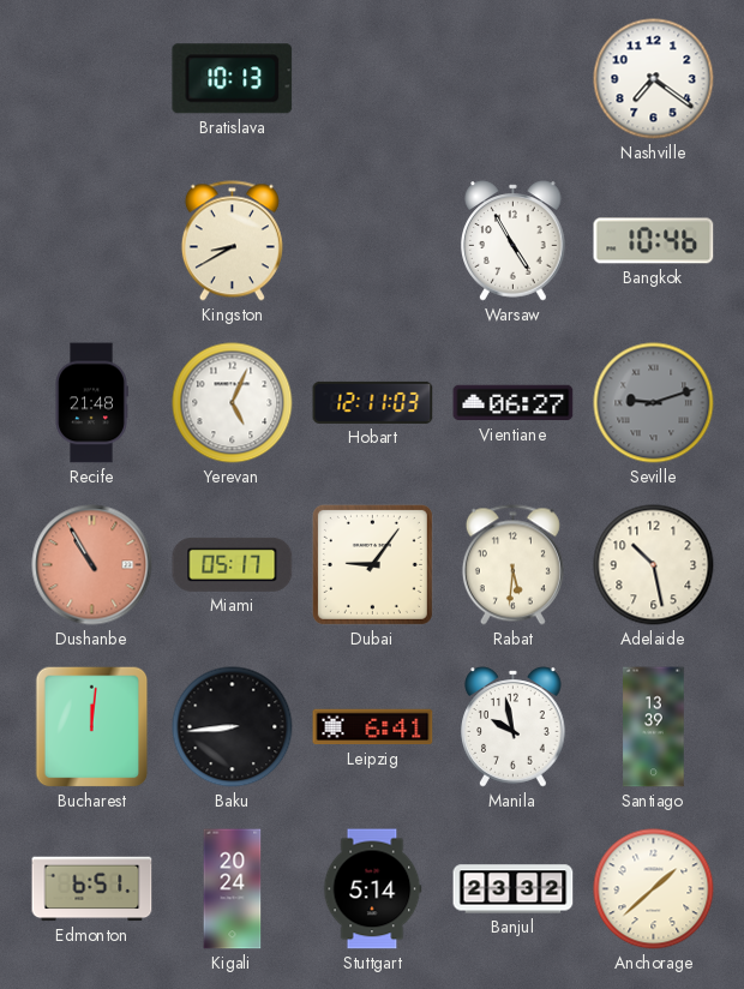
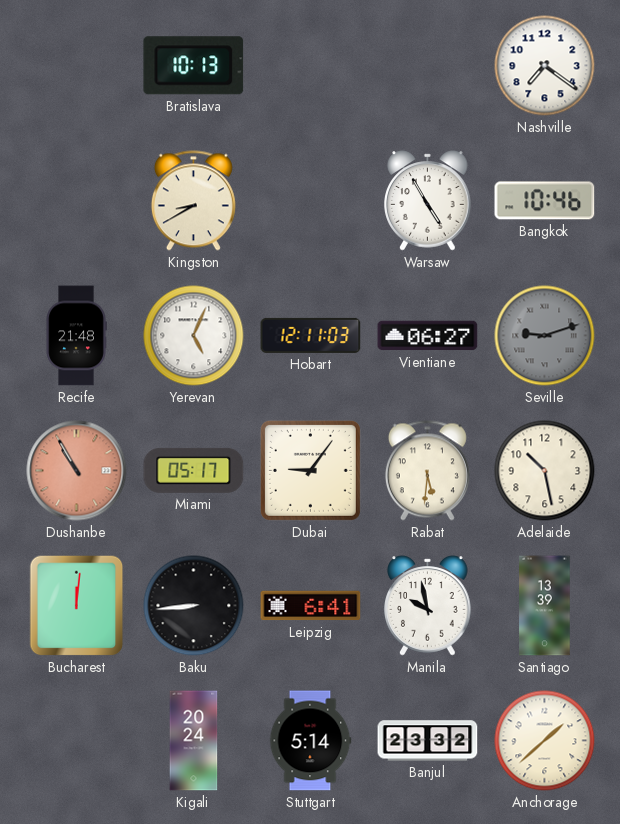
Edmonton: 6:51 -> none (92, 889)
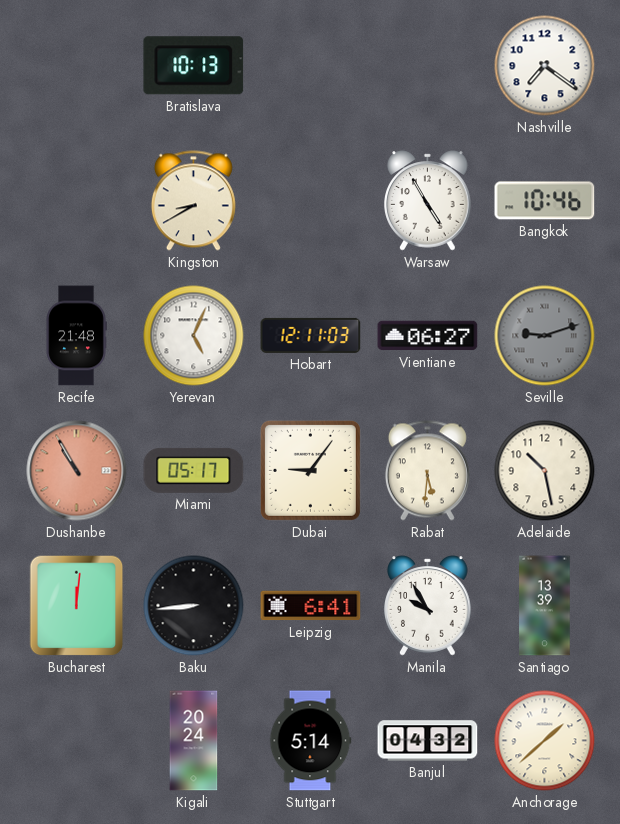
Manila: 9:58 -> 9:55 (428, 606)
Banjul: 23:32 -> 04:32 (428, 741)
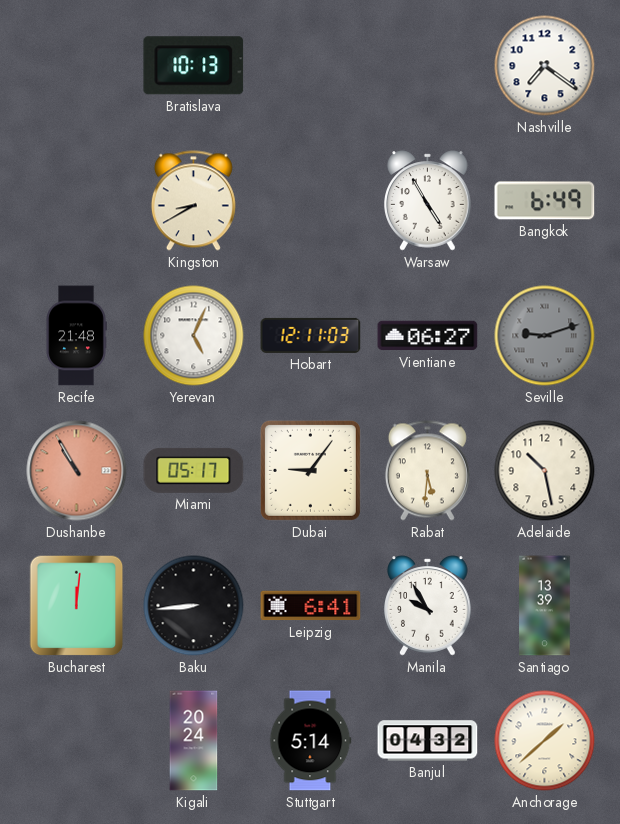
Bangkok: 10:46 -> 6:49 (545, 201)
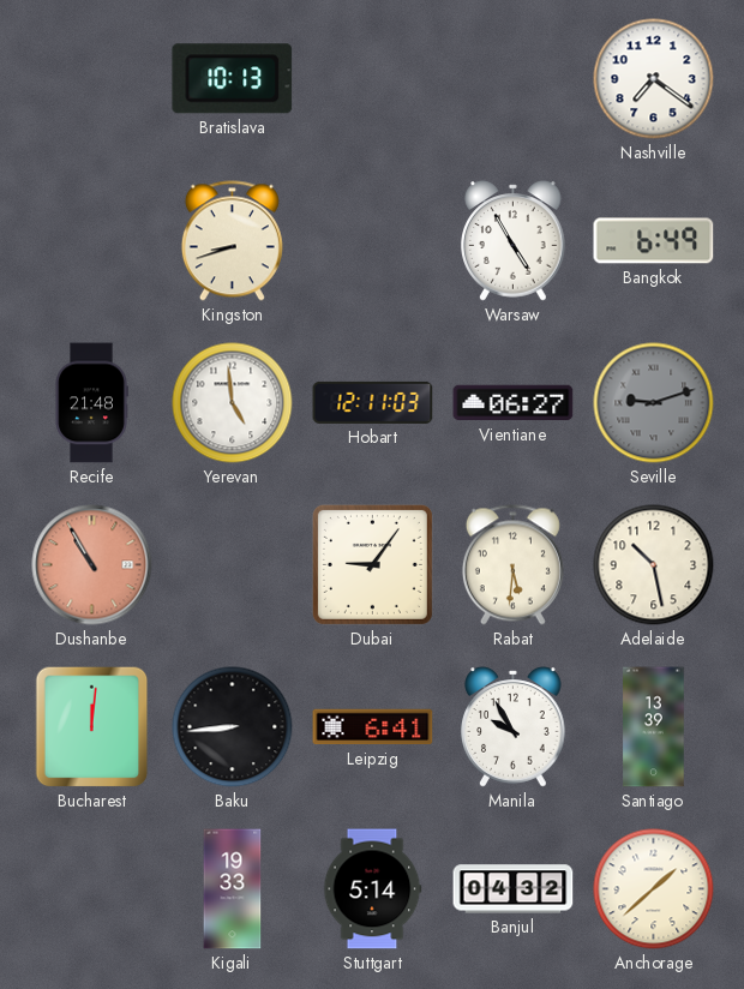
Kingston: 8:40 -> 8:42 (232, 241)
Yerevan: 5:04 -> 4:59 (233, 403)
Miami: 05:17 -> none (194, 470)
Kigali: 20:24 -> 19:33 (233, 889)
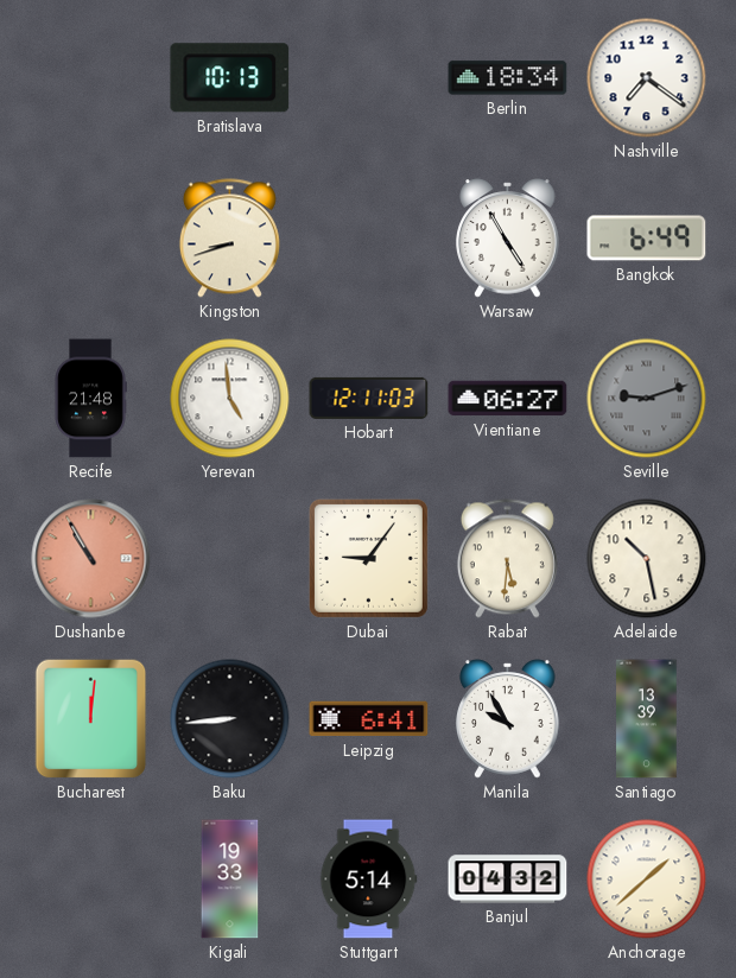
Berlin: none -> 18:34 (508, 78)
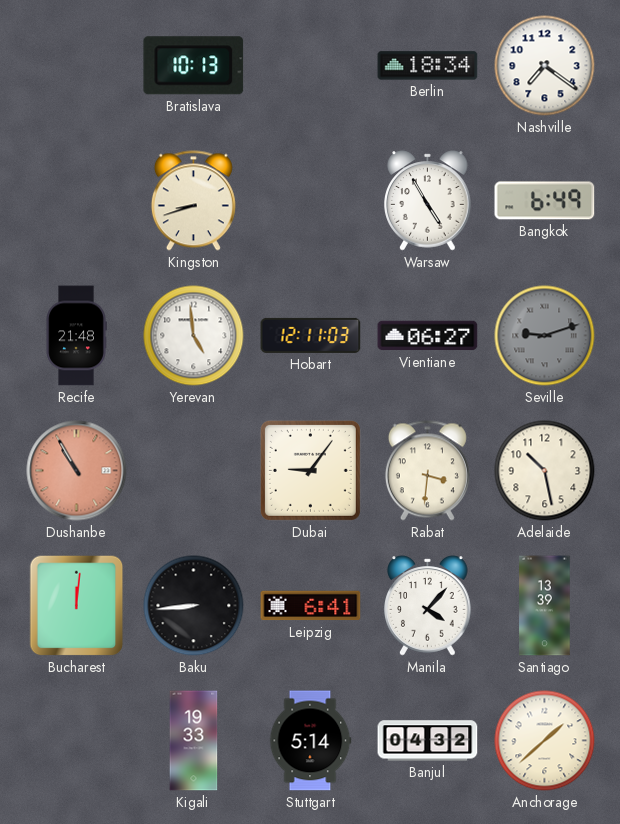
Rabat: 5:31 -> 3:31 (427, 471)
Manila: 9:55 -> 4:07 (428, 606)
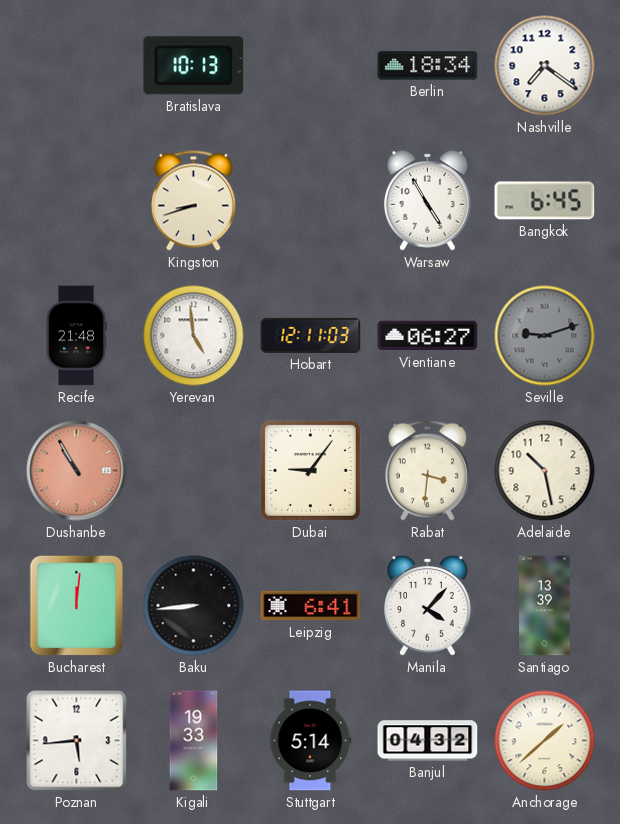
Bangkok: 6:49 -> 6:45 (545, 201)
Poznan: none -> 5:44 (77, 741)
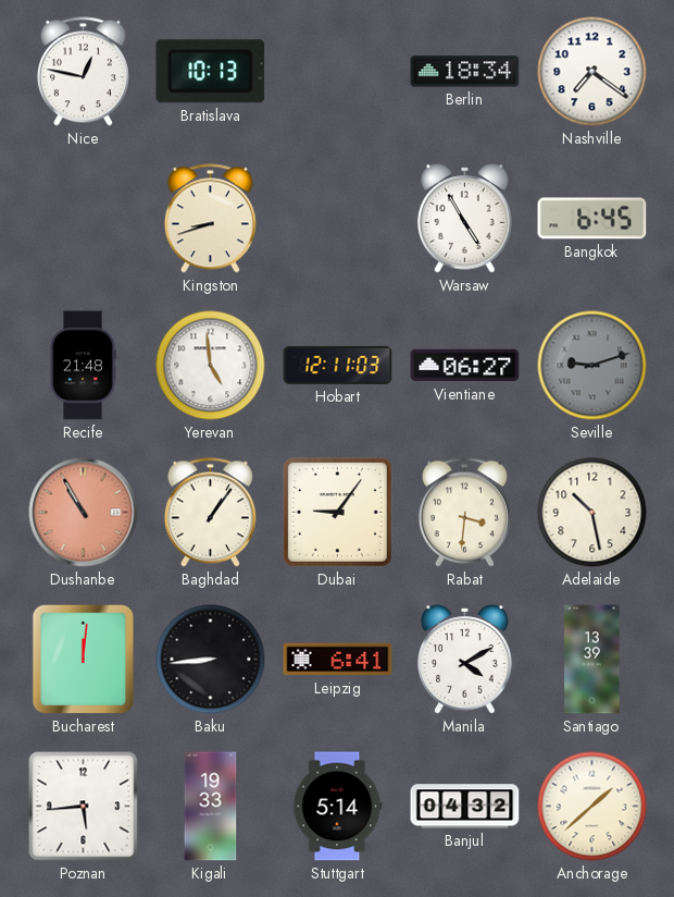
Nice: none -> 12:47 (83, 72)
Baghdad: none -> 1:06 (210, 513)
Manila: 4:07 -> 4:10 (465, 660)
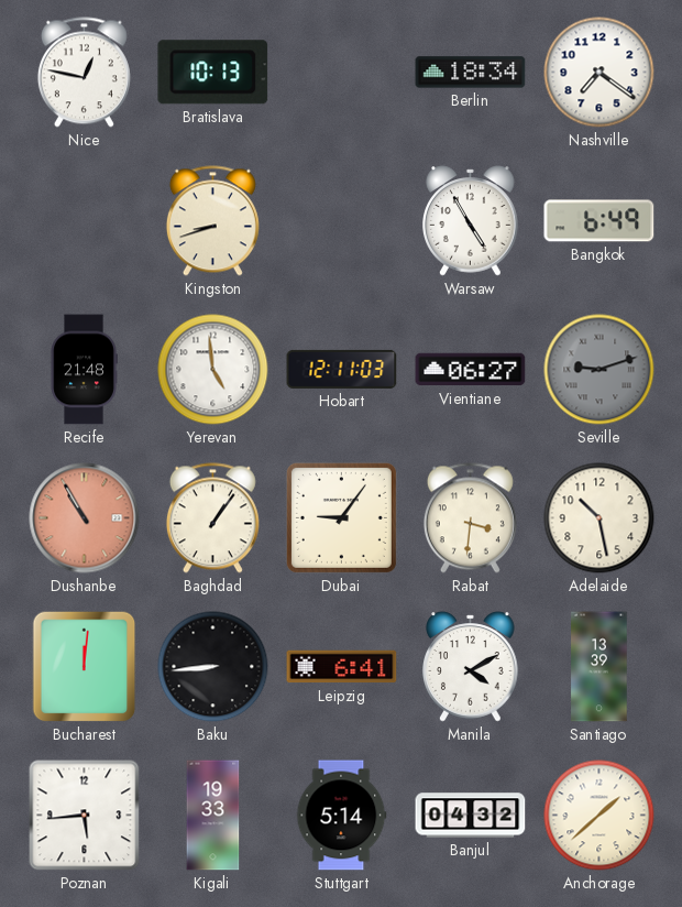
Bangkok: 6:45 -> 6:49 (599, 221)
